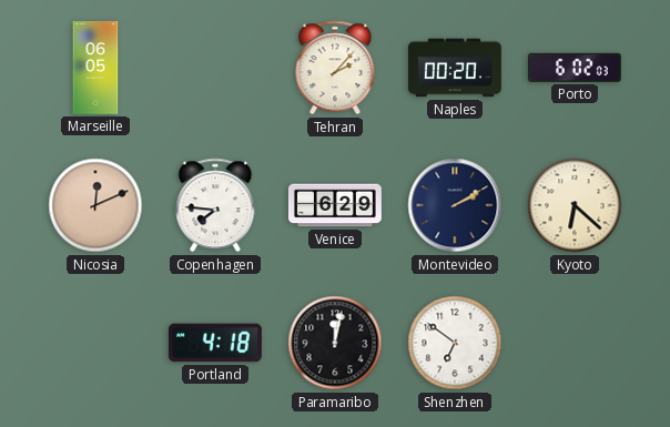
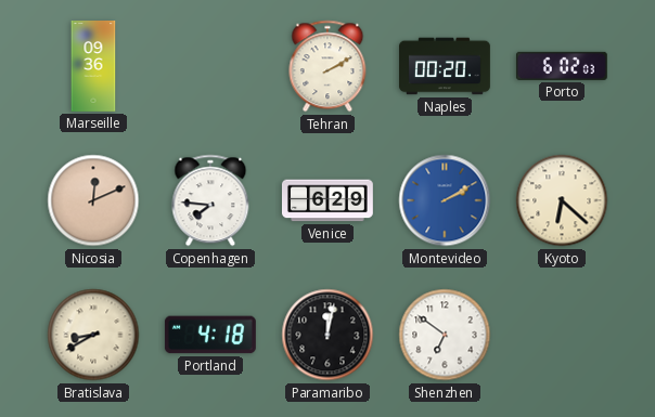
Marseille: 06:05 -> 09:36 (93, 67)
Tehran: 2:07 -> 2:10 (327, 66)
Montevideo dial: navy -> blue (445, 200)
Bratislava: none -> 8:40 (93, 335)
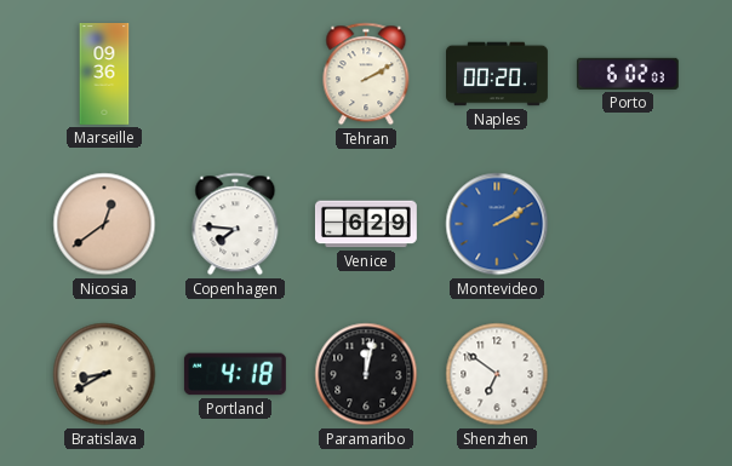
Nicosia: 12:11 -> 12:39 (104, 224)
Kyoto: 6:22 -> none (562, 200)
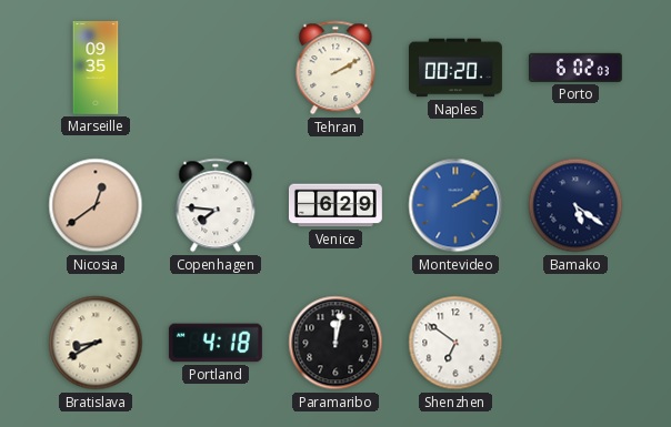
Marseille: 09:36 -> 09:35 (96, 69)
Bamako: none -> 5:21 (575, 205)
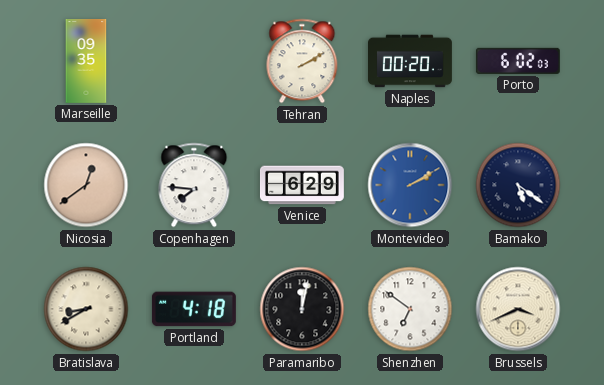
Brussels: none -> 3:41 (518, 309)
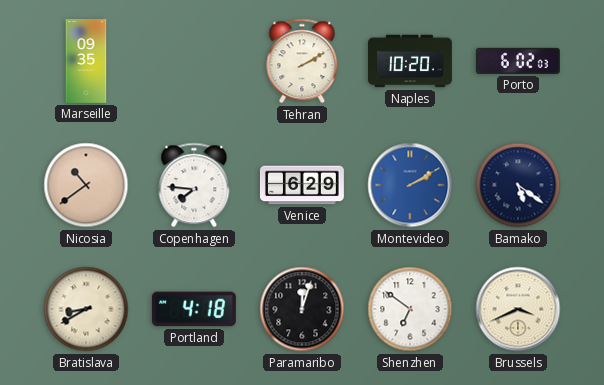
Naples: 00:20 -> 10:20 (411, 61)
Nicosia: 12:39 -> 10:39 (86, 185)
Paramaribo: 12:02 -> 12:03 (302, 309)
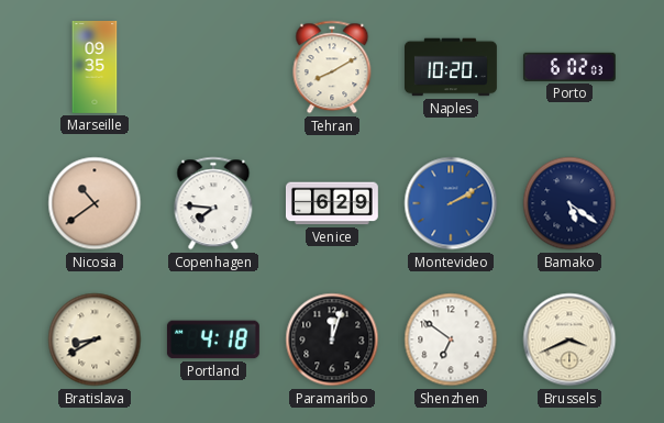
Tehran: 2:10 -> 8:10 (332, 67)
